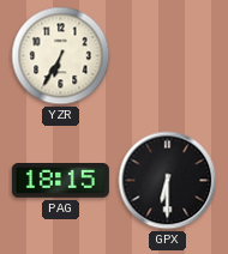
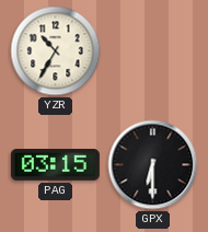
YZR: 6:35 -> 10:35 (56, 51)
PAG: 18:15 -> 03:15 (55, 165)
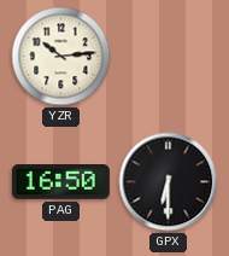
YZR: 10:35 -> 10:14 (61, 57)
PAG: 03:15 -> 16:50 (60, 182)
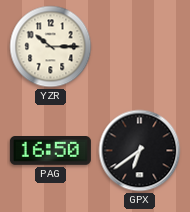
YZR: 10:14 -> 10:15 (51, 47)
GPX: 6:30 -> 6:39 (140, 151)
